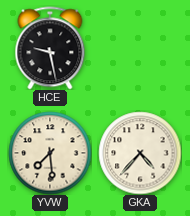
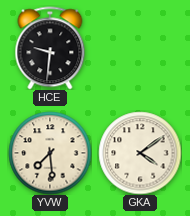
HCE: 9:28 -> 9:31 (50, 48)
GKA: 4:37 -> 4:09 (140, 153)
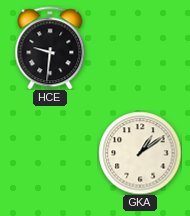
YVW: 7:29 -> none (50, 153)
GKA: 4:09 -> 1:09 (140, 153)
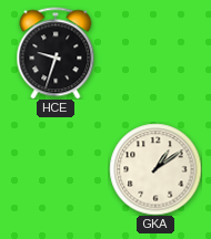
HCE: 9:31 -> 9:33 (56, 53)
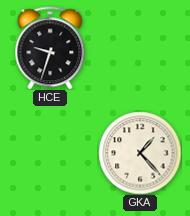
GKA: 1:09 -> 1:23 (140, 153)
